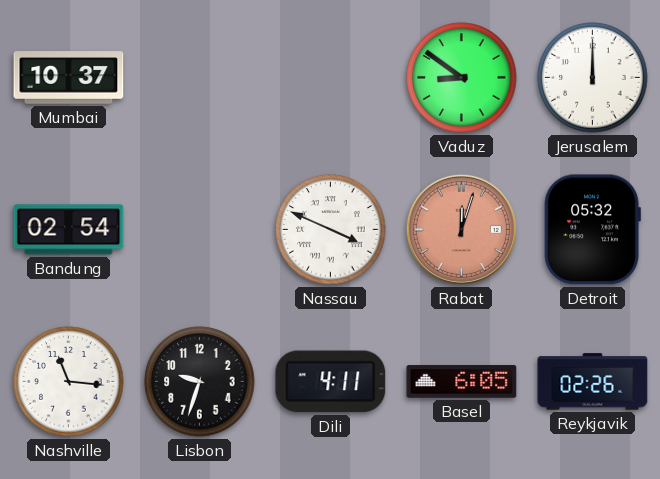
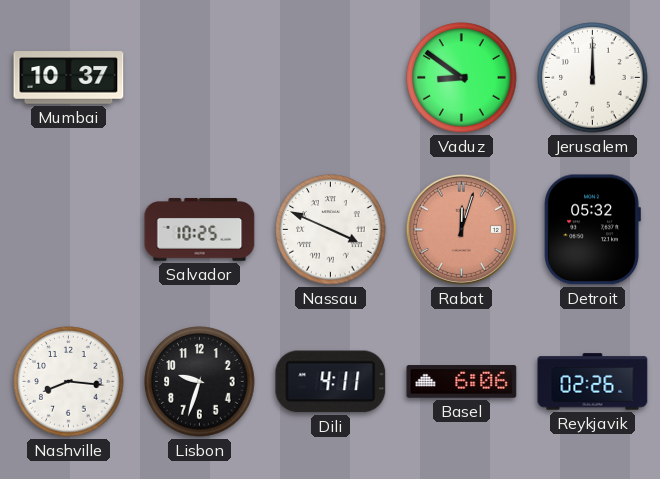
Bandung: 02:54 -> none (69, 230)
Salvador: none -> 10:25 (200, 230)
Nashville: 11:16 -> 8:16 (69, 382)
Basel: 6:05 -> 6:06 (462, 382)
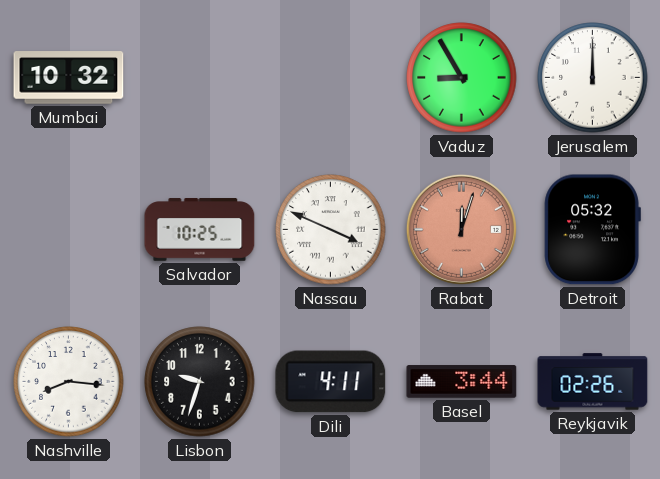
Mumbai: 10:37 -> 10:32 (69, 78)
Vaduz: 8:51 -> 8:55 (462, 78)
Basel: 6:06 -> 3:44 (462, 382)
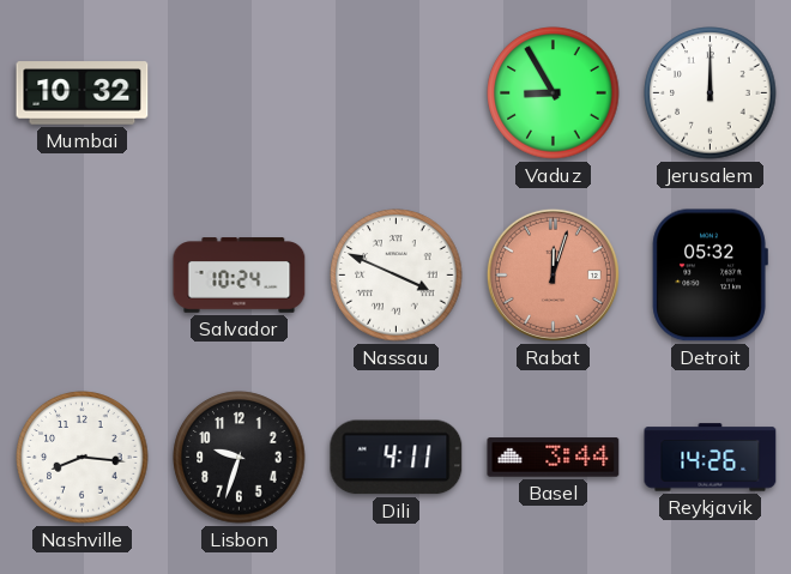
Salvador: 10:25 -> 10:24 (240, 276)
Reykjavik: 02:26 -> 14:26 (711, 458)
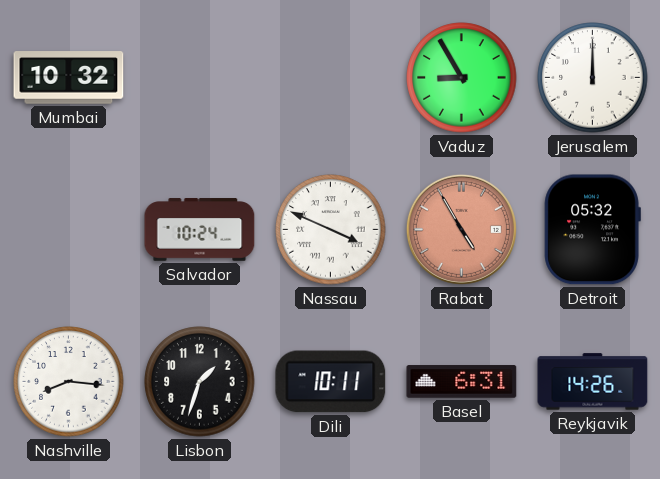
Rabat: 12:03 -> 4:55 (461, 229)
Lisbon: 9:33 -> 1:33 (200, 382)
Dili: 4:11 -> 10:11 (331, 382)
Basel: 3:44 -> 6:31 (462, 382)
